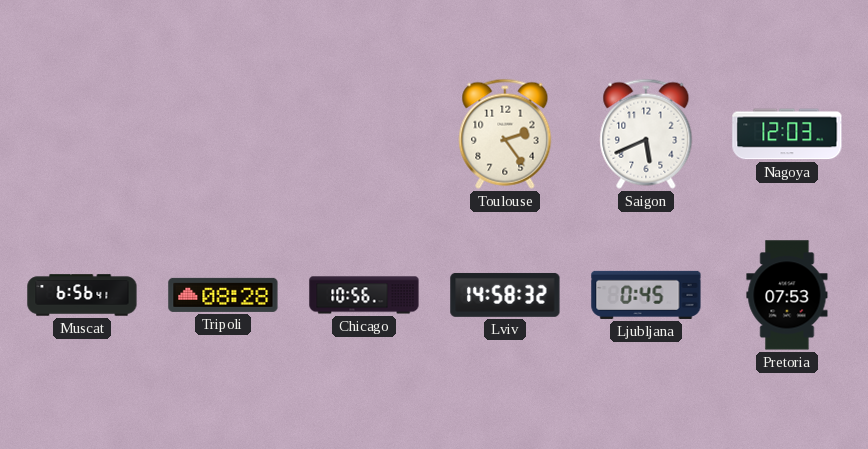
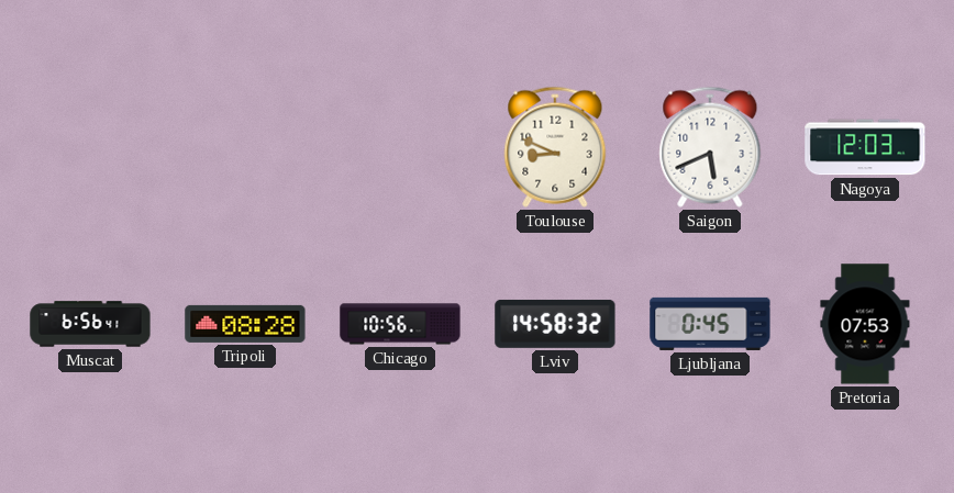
Toulouse: 2:24 -> 8:49 (555, 147)
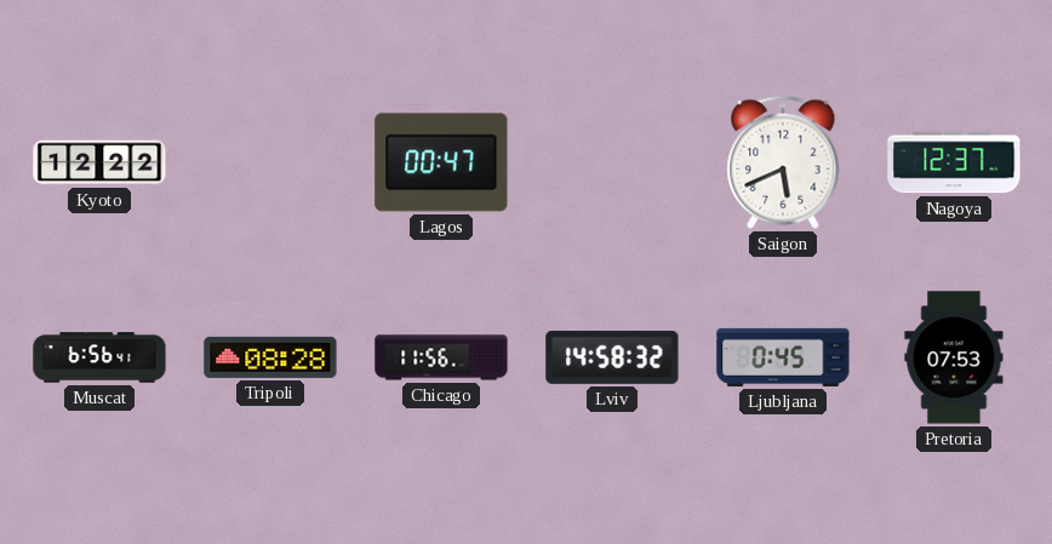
Kyoto: none -> 12:22 (99, 162)
Lagos: none -> 00:47 (441, 162)
Toulouse: 8:49 -> none (555, 147)
Nagoya: 12:03 -> 12:37 (954, 162)
Chicago: 10:56 -> 11:56 (441, 357)
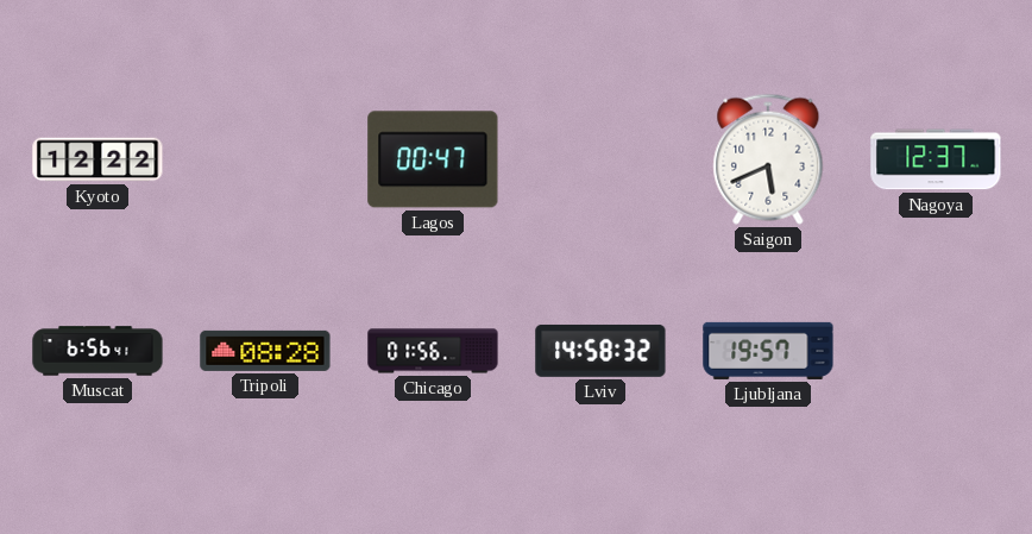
Chicago: 11:56 -> 01:56 (433, 351)
Ljubljana: 0:45 -> 19:57 (768, 351)
Pretoria: 07:53 -> none (954, 357)
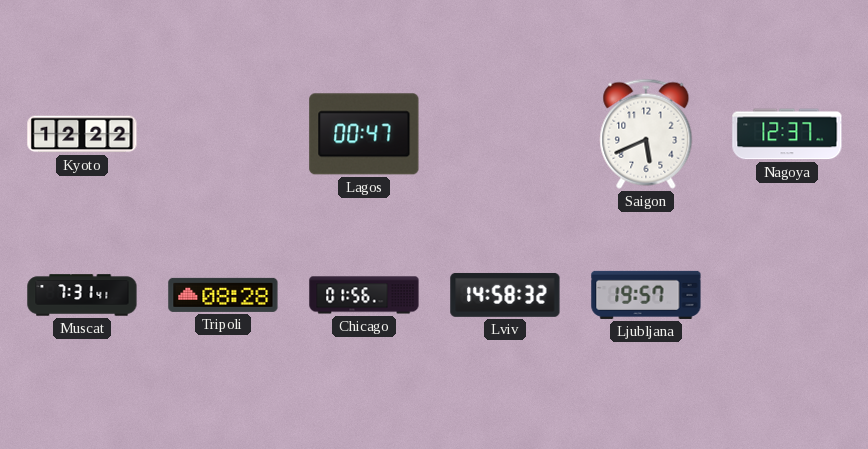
Muscat: 6:56 -> 7:31 (82, 295)
